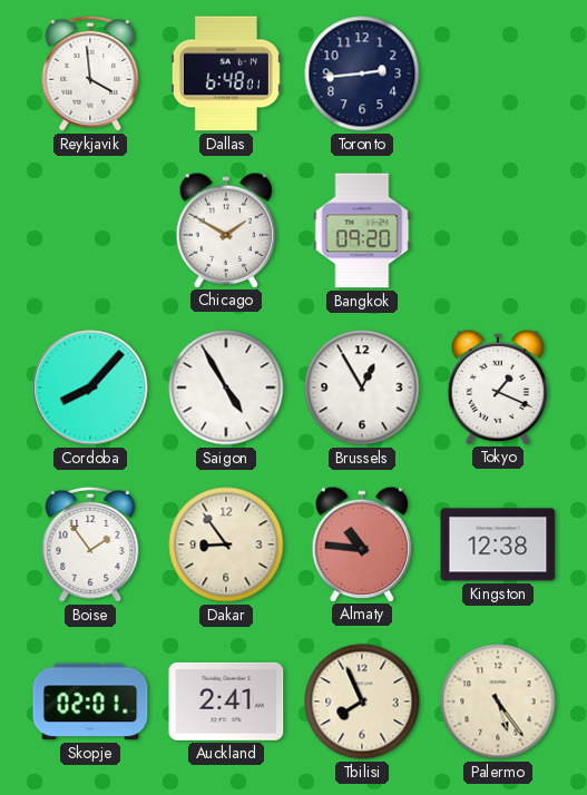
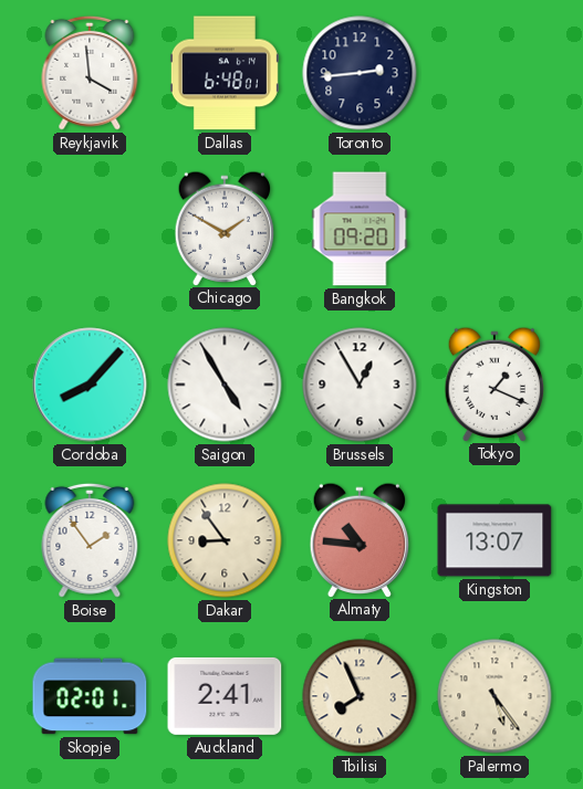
Kingston: 12:38 -> 13:07 (494, 540)
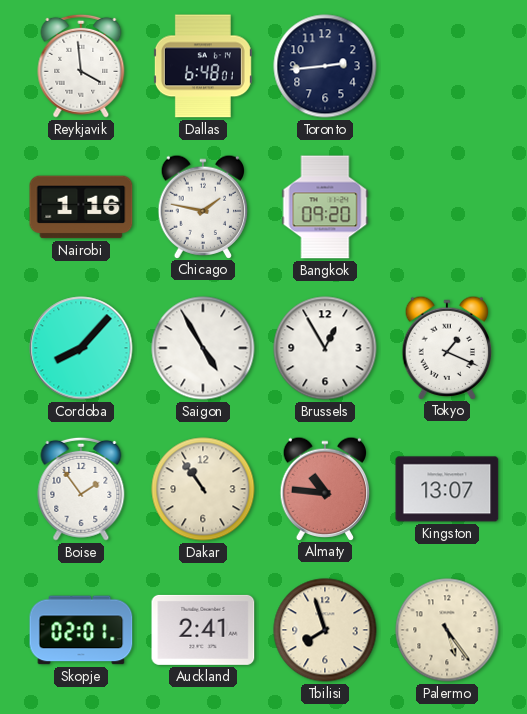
Nairobi: none -> 1:16 (81, 207)
Chicago: 1:50 -> 1:47 (203, 206)
Dakar: 8:54 -> 10:54 (203, 489)
Tbilisi: 7:56 -> 7:57 (325, 630)
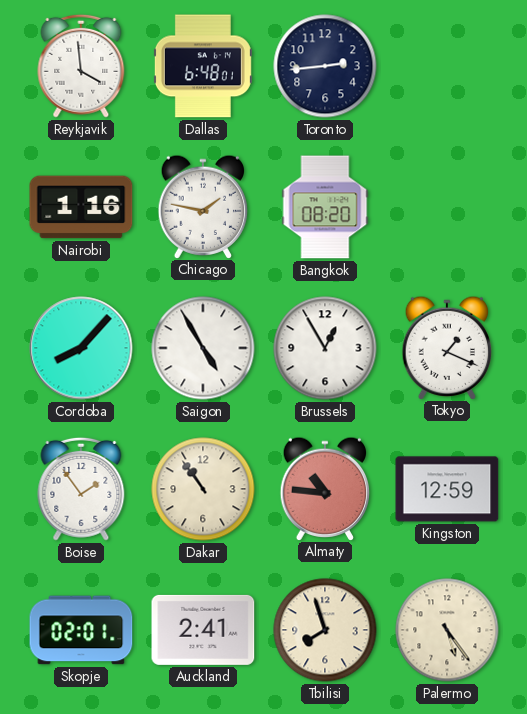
Bangkok: 09:20 -> 08:20 (325, 207)
Kingston: 13:07 -> 12:59 (447, 489)
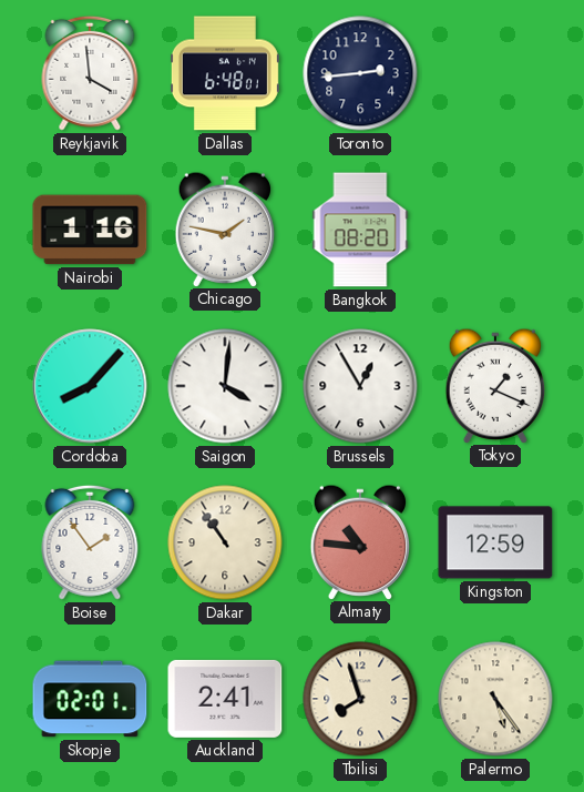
Saigon: 4:55 -> 4:01 (225, 386)
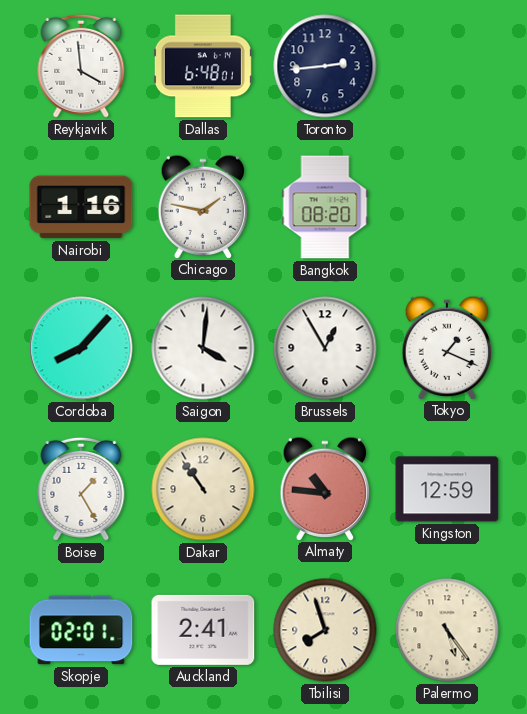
Boise: 1:54 -> 1:25 (81, 489)
